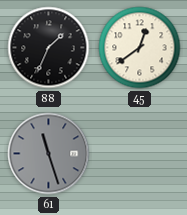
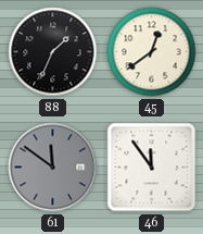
61: 11:27 -> 11:51 (53, 168)
46: none -> 11:54 (152, 168)
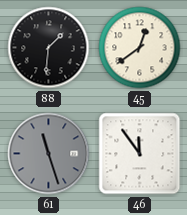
88: 1:34 -> 1:31 (49, 48)
61: 11:51 -> 11:27 (49, 154)
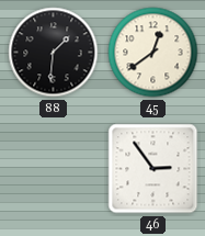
61: 11:27 -> none (49, 154)
46: 11:54 -> 2:54 (153, 169)
